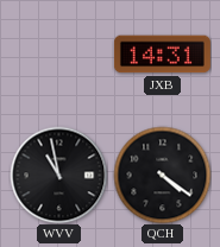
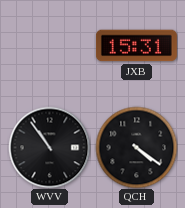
JXB: 14:31 -> 15:31 (136, 46)
WVV: 10:58 -> 10:54 (49, 147)
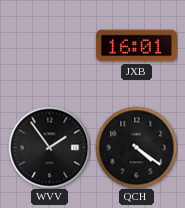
JXB: 15:31 -> 16:01 (136, 46)
WVV: 10:54 -> 1:54 (49, 147)
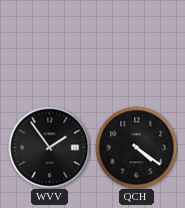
JXB: 16:01 -> none (136, 46)
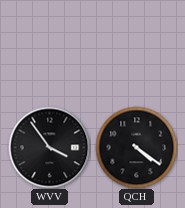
WVV: 1:54 -> 3:54 (49, 147)
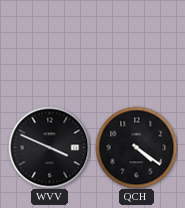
WVV: 3:54 -> 3:49 (49, 147)
